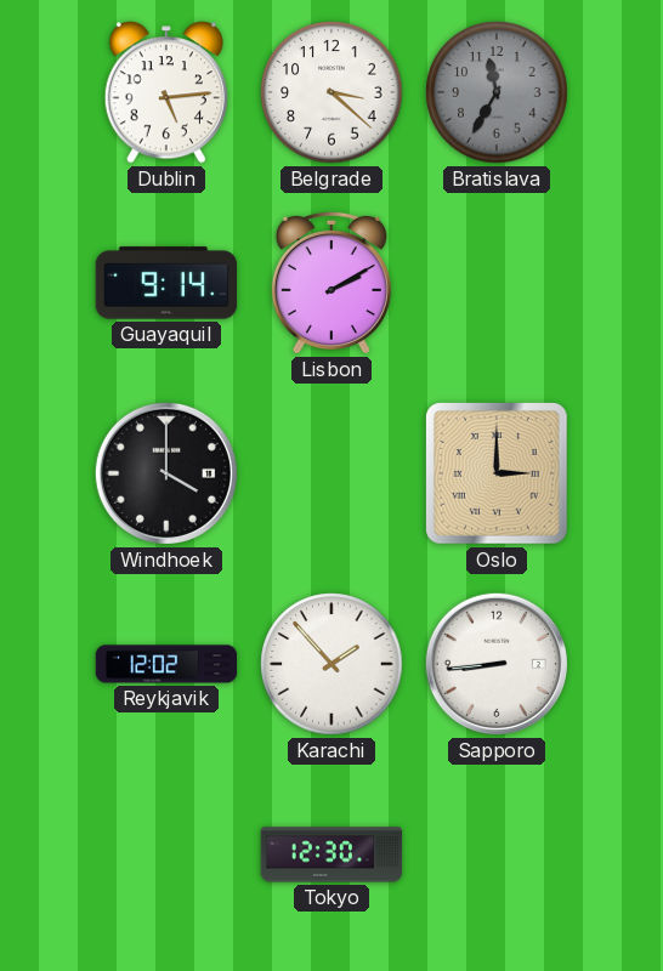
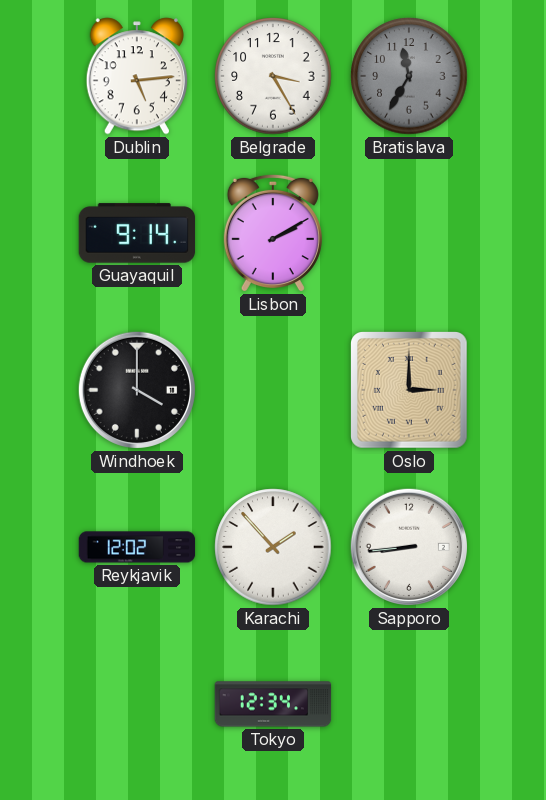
Belgrade: 3:22 -> 3:25 (273, 76)
Tokyo: 12:30 -> 12:34 (273, 704)
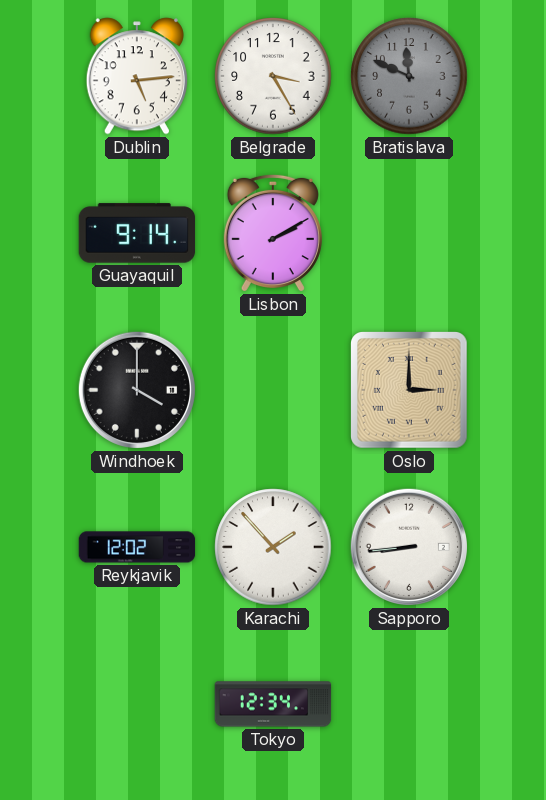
Bratislava: 11:35 -> 11:49 (409, 76)
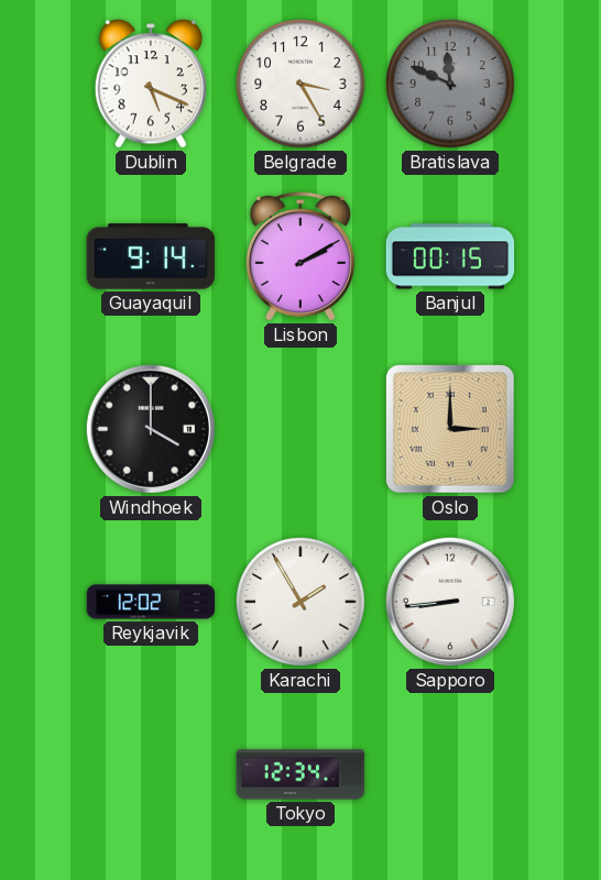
Dublin: 5:14 -> 5:19 (151, 84)
Banjul: none -> 00:15 (450, 256)
Karachi: 1:53 -> 1:55 (300, 602)
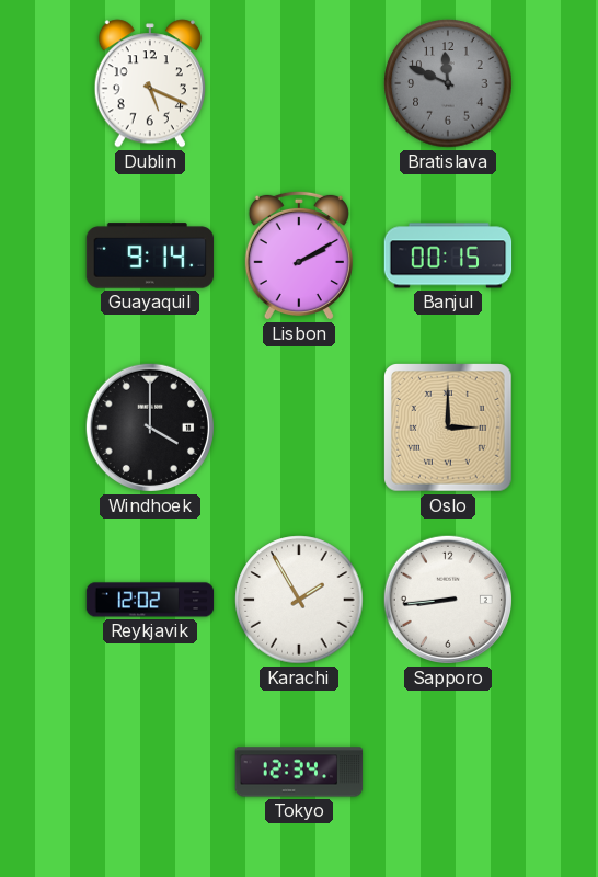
Belgrade: 3:25 -> none (300, 84)
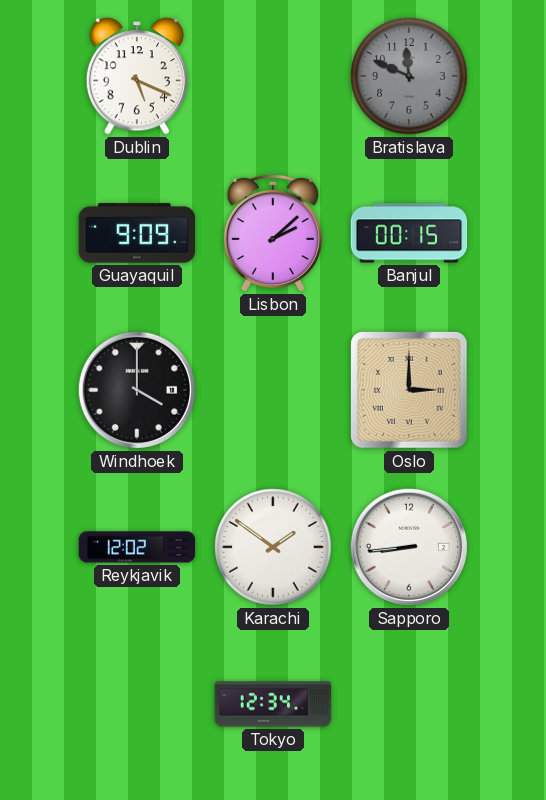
Guayaquil: 9:14 -> 9:09 (137, 233)
Lisbon: 2:10 -> 2:08 (273, 233)
Karachi: 1:55 -> 1:51 (273, 547)
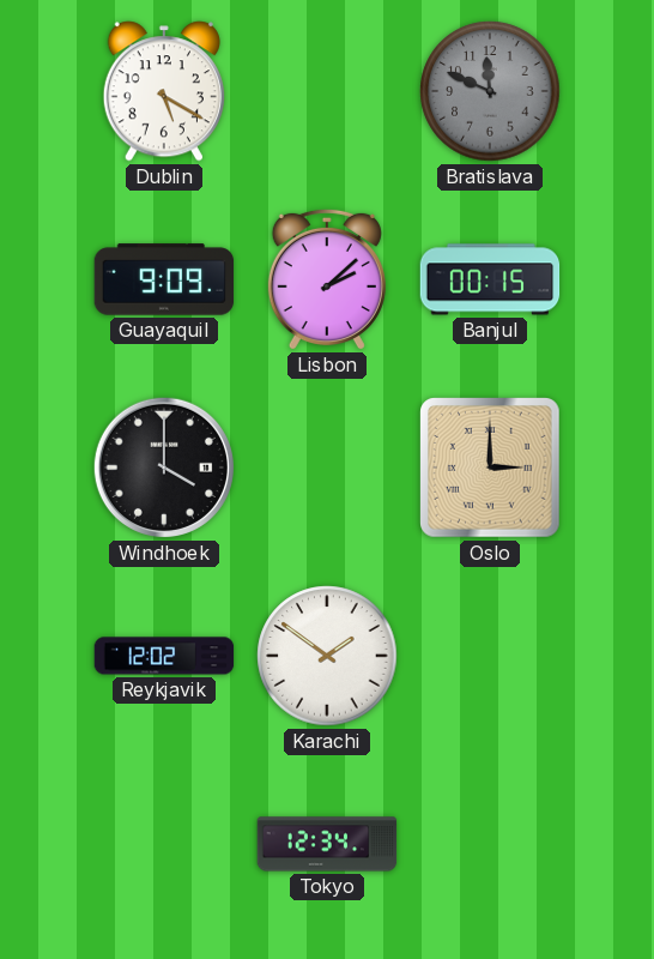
Dublin: 5:19 -> 5:20 (164, 91)
Sapporo: 8:44 -> none (409, 547)
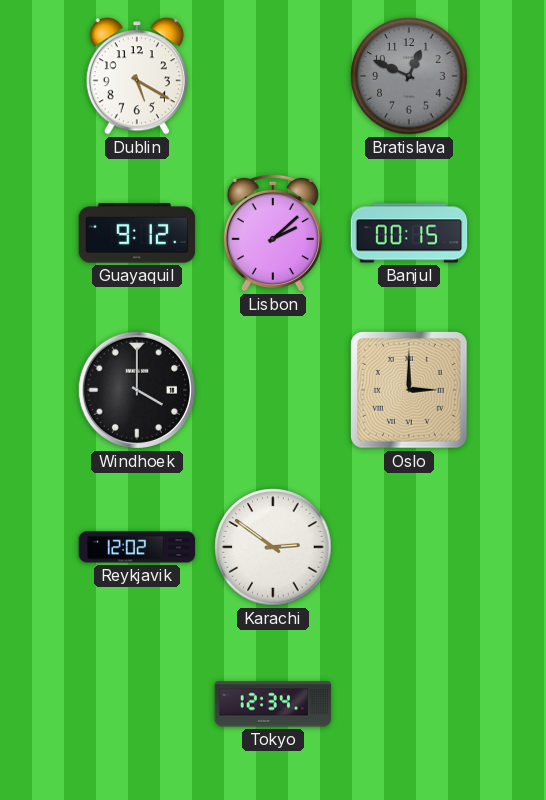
Bratislava: 11:49 -> 12:49 (409, 76)
Guayaquil: 9:09 -> 9:12 (137, 233)
Karachi: 1:51 -> 2:51 (273, 547)
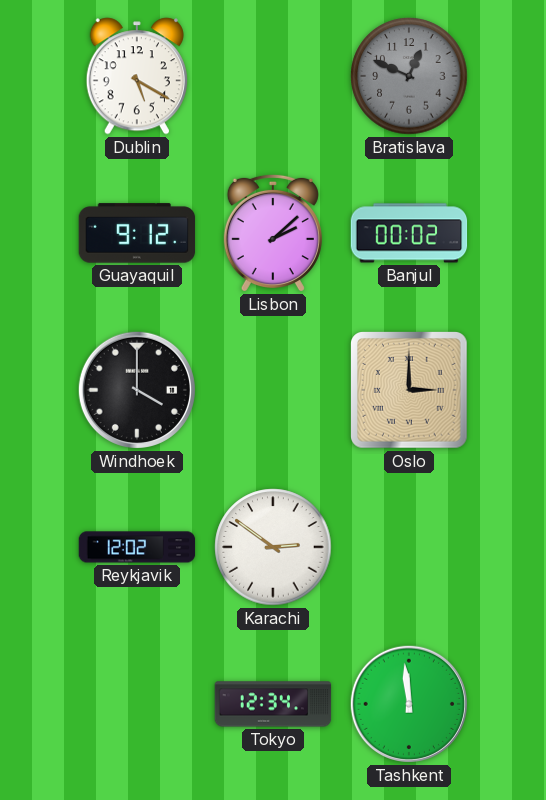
Banjul: 00:15 -> 00:02 (409, 233)
Tashkent: none -> 11:59 (409, 704)
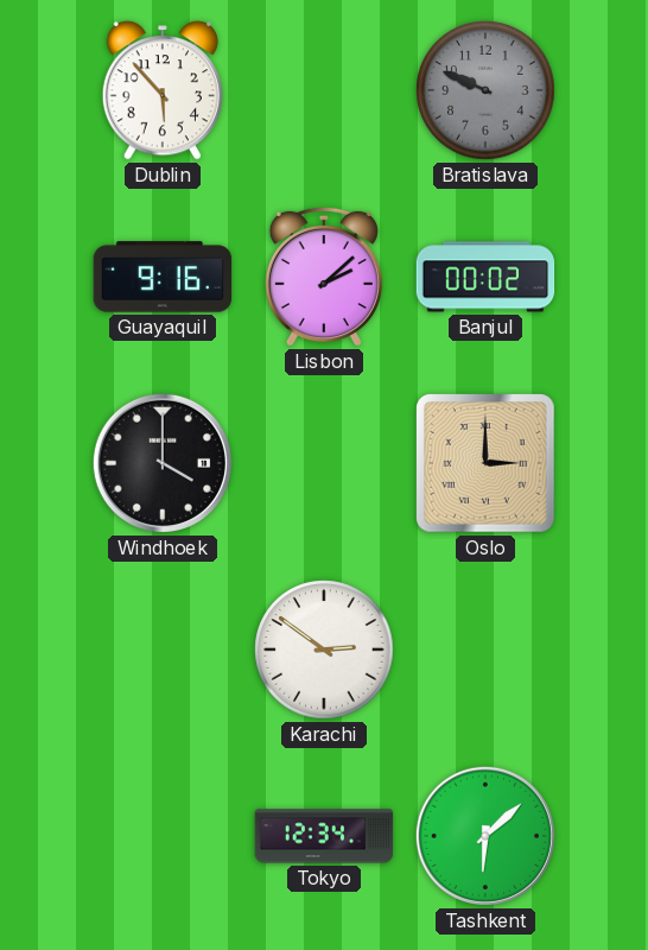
Dublin: 5:20 -> 5:53 (163, 90)
Bratislava: 12:49 -> 9:49 (485, 90)
Guayaquil: 9:12 -> 9:16 (163, 277)
Reykjavik: 12:02 -> none (137, 547)
Tashkent: 11:59 -> 6:08 (485, 836)
